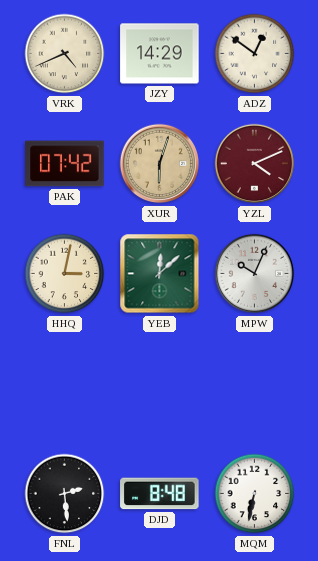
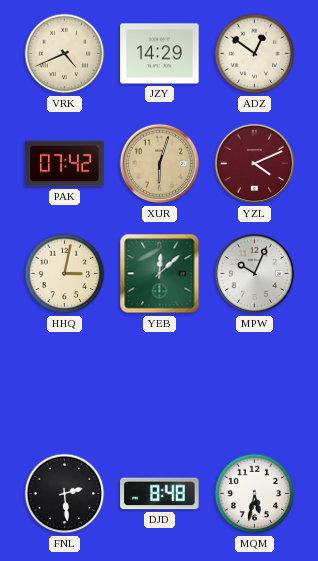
MQM: 6:32 -> 5:32 (255, 494)
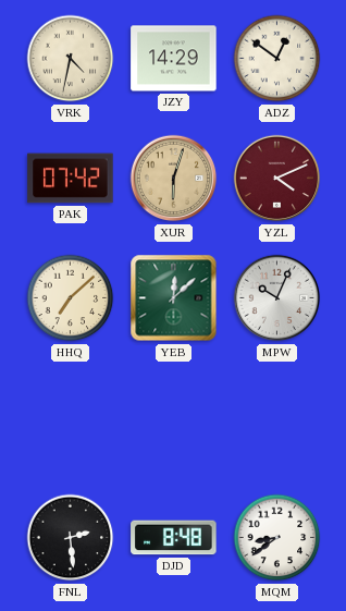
VRK: 4:41 -> 4:32 (71, 59)
HHQ: 3:02 -> 7:08 (71, 298)
MQM: 5:32 -> 8:39 (277, 538)
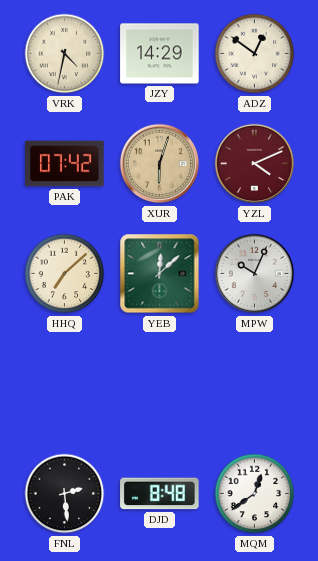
MQM: 8:39 -> 12:39 (255, 494)
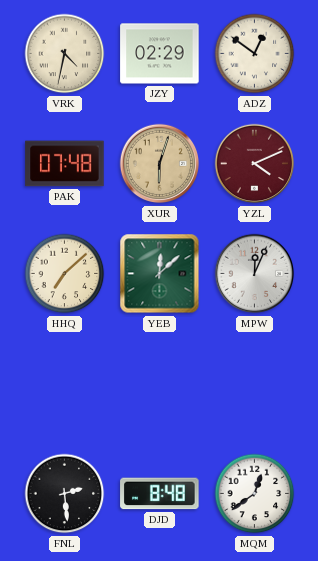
JZY: 14:29 -> 02:29 (160, 54)
PAK: 07:42 -> 07:48 (65, 164)
MPW: 10:04 -> 12:04 (255, 274)
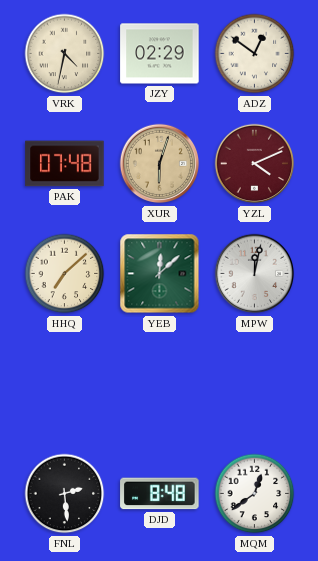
MPW: 12:04 -> 12:02 (255, 274)
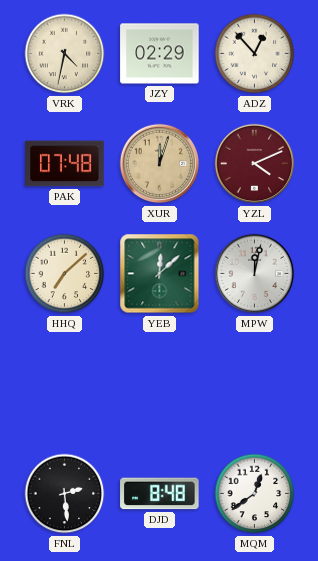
ADZ: 12:51 -> 12:53 (255, 54)
XUR: 6:03 -> 12:03 (160, 164)
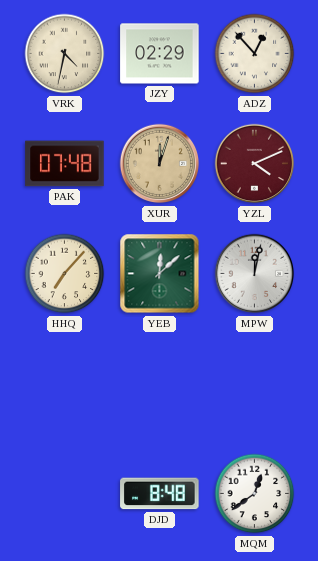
HHQ: 7:08 -> 7:07 (65, 274)
FNL: 2:29 -> none (65, 494)
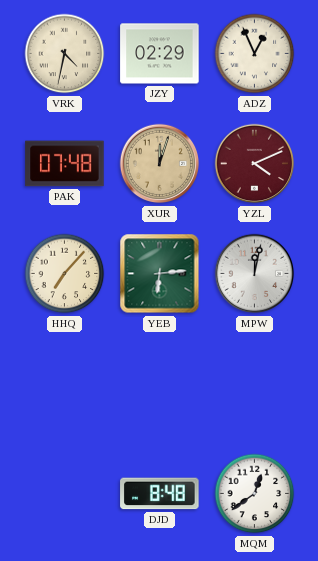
ADZ: 12:53 -> 12:56 (255, 54)
YEB: 12:08 -> 6:14 (160, 274)
